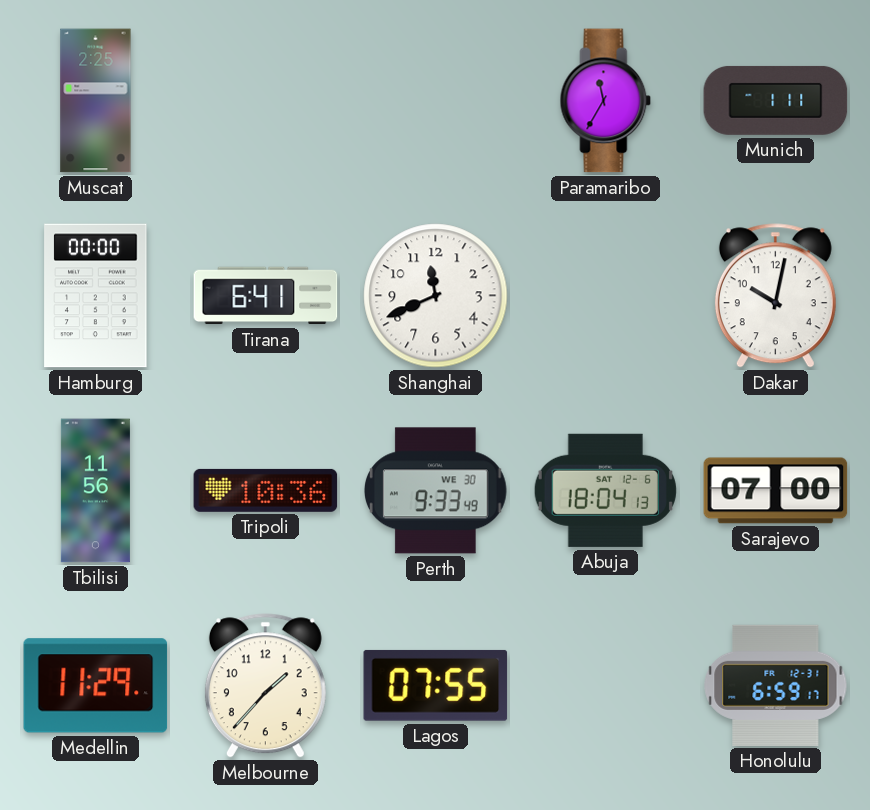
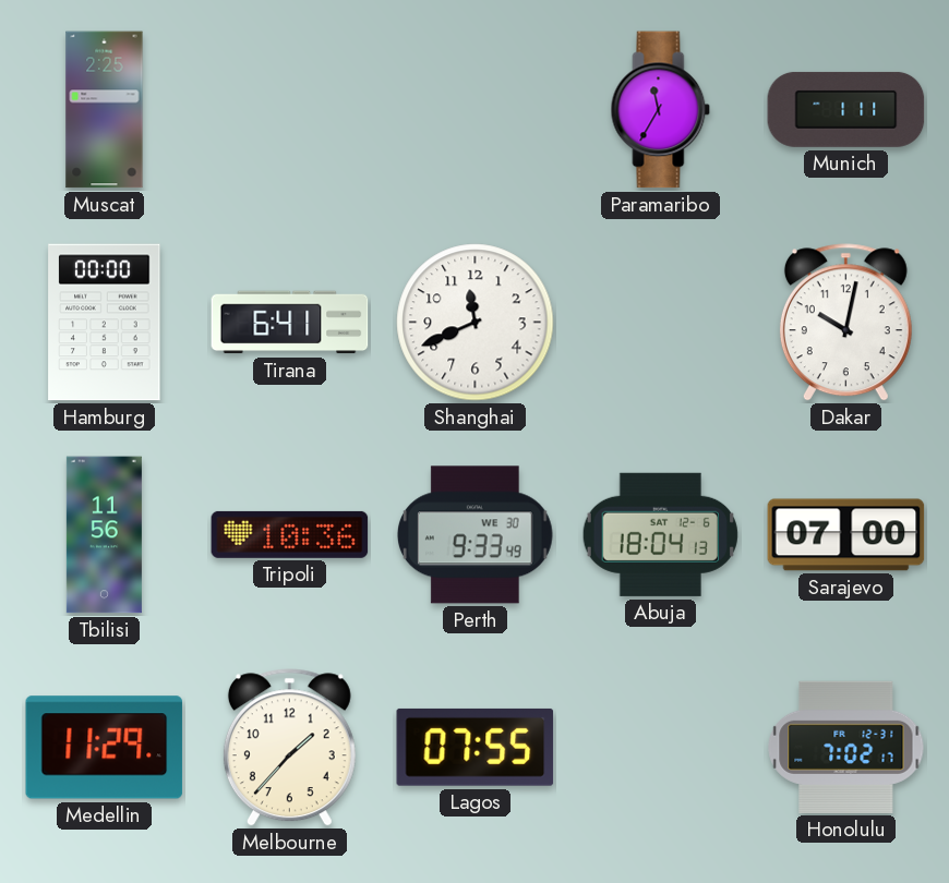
Honolulu: 6:59 -> 7:02 (846, 747)
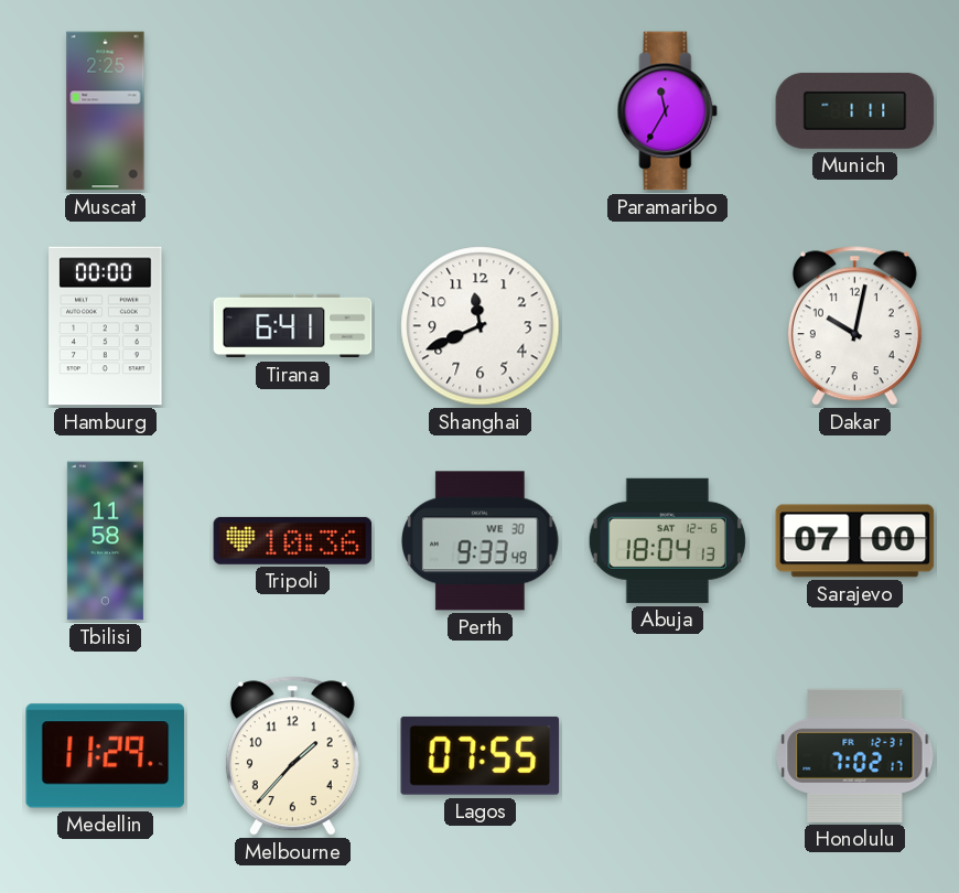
Tbilisi: 11:56 -> 11:58 (105, 541)
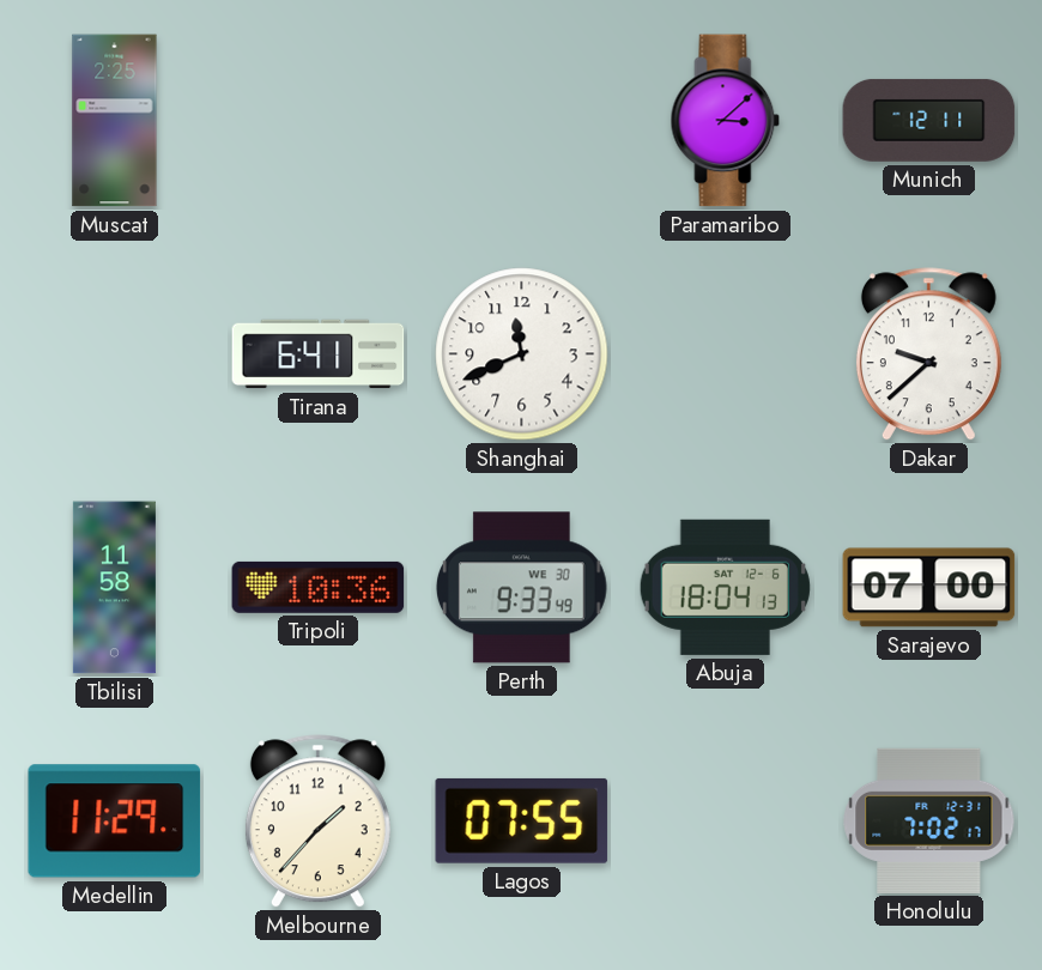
Paramaribo: 11:35 -> 3:08 (726, 121)
Munich: 1:11 -> 12:11 (929, 120)
Hamburg: 00:00 -> none (106, 326)
Dakar: 10:02 -> 9:38 (928, 354)
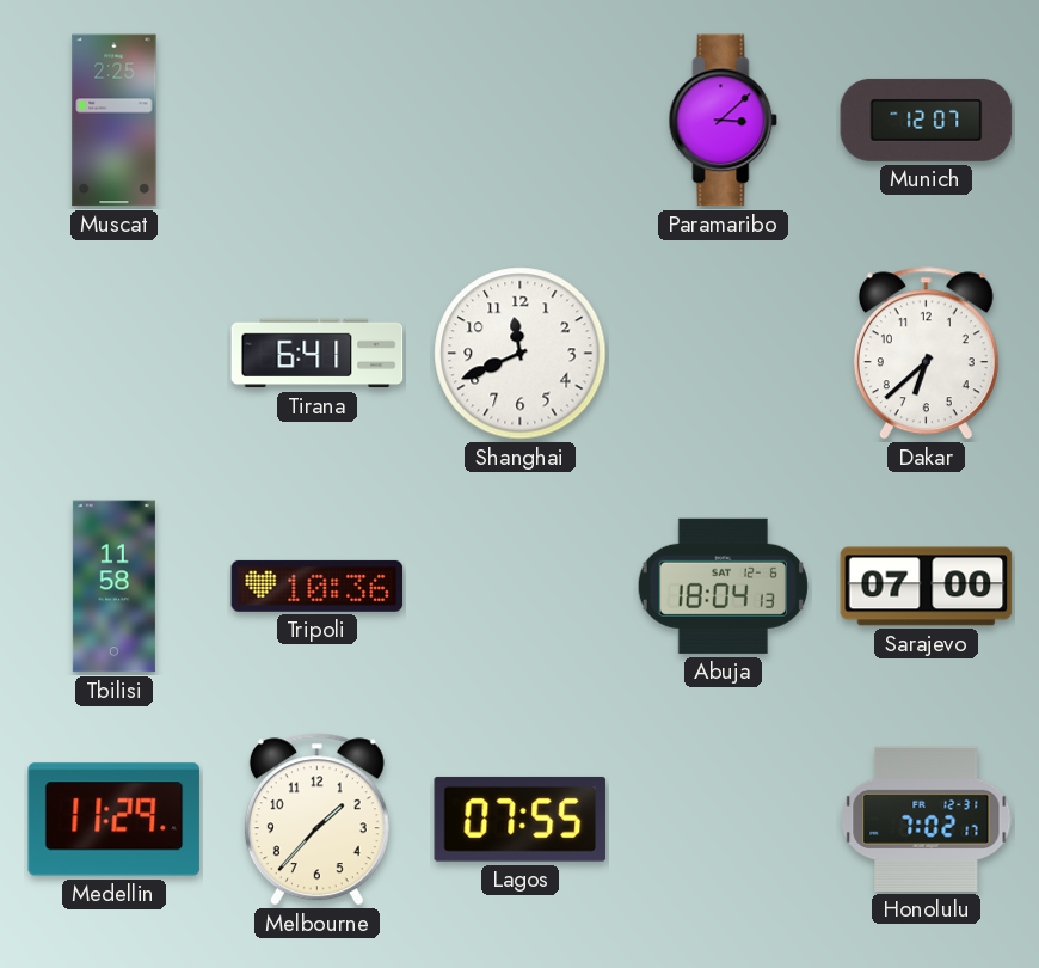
Munich: 12:11 -> 12:07 (927, 120)
Dakar: 9:38 -> 6:38 (926, 354)
Perth: 9:33 -> none (522, 588)
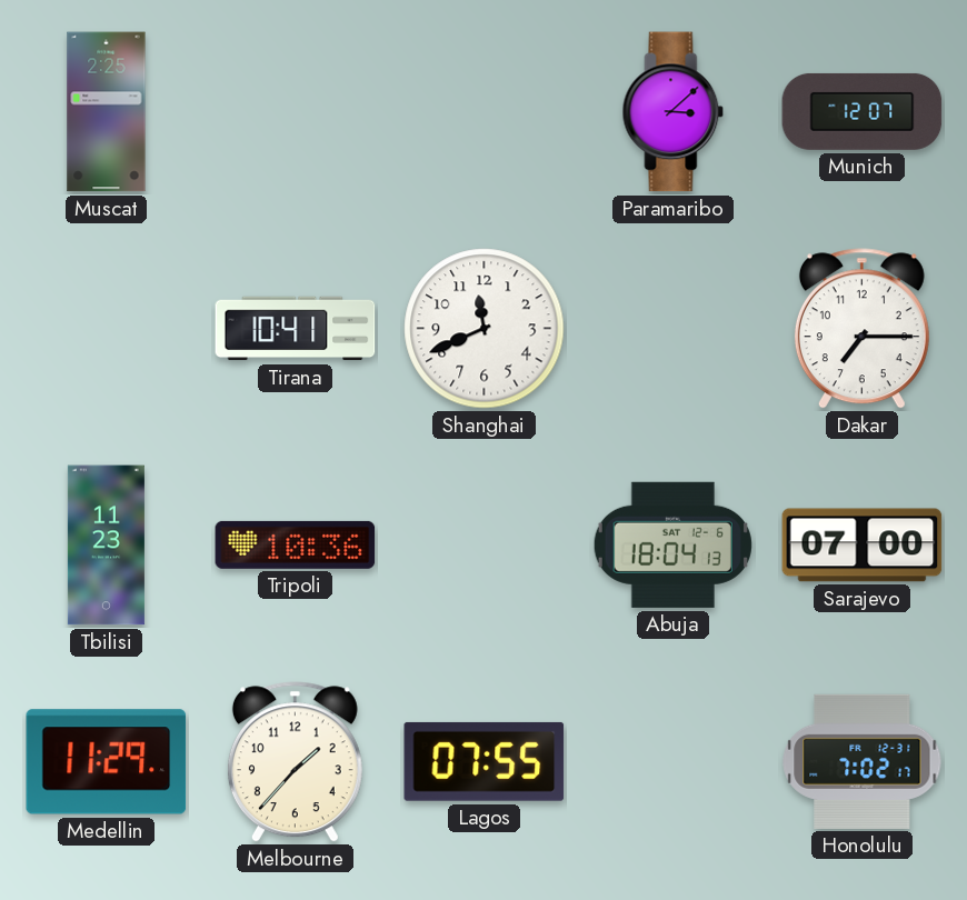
Tirana: 6:41 -> 10:41 (296, 329)
Dakar: 6:38 -> 7:15 (861, 329)
Tbilisi: 11:58 -> 11:23 (106, 546)
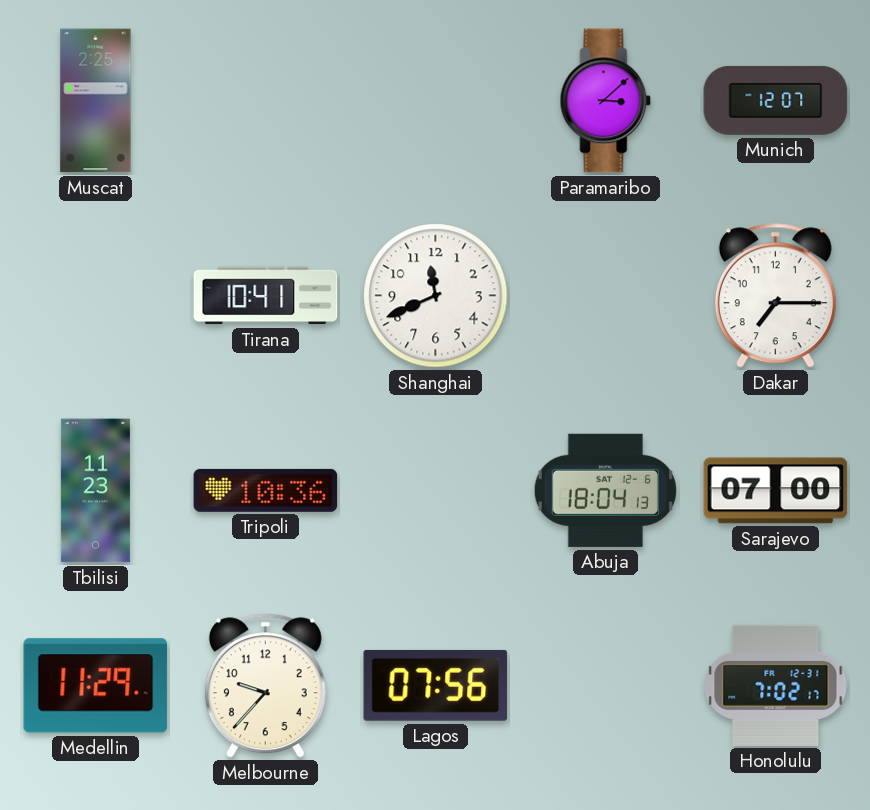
Melbourne: 1:37 -> 9:37 (265, 686)
Lagos: 07:55 -> 07:56 (436, 685)
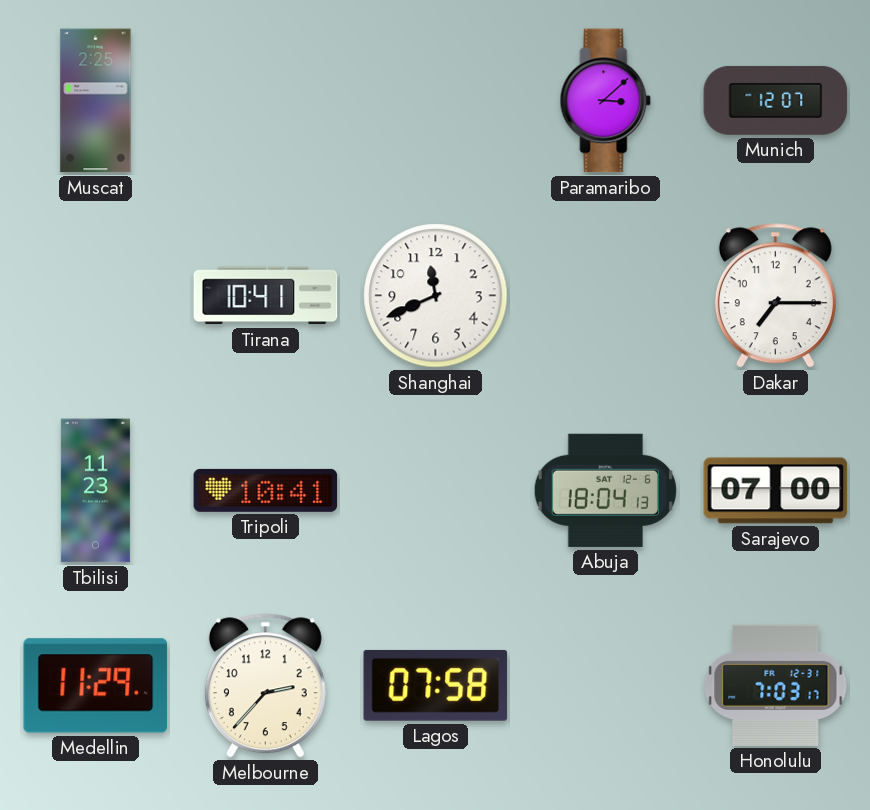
Tripoli: 10:36 -> 10:41 (266, 490)
Melbourne: 9:37 -> 2:37 (265, 686)
Lagos: 07:56 -> 07:58 (436, 685)
Honolulu: 7:02 -> 7:03 (776, 685)
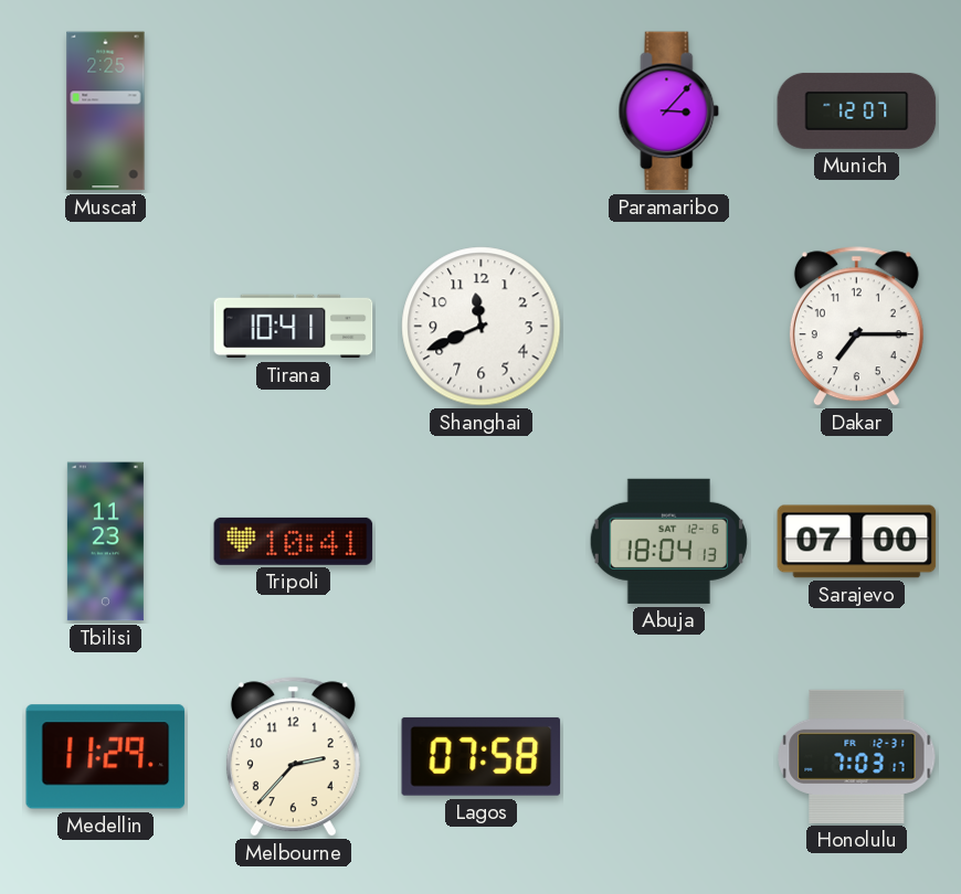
Paramaribo: 3:08 -> 3:07 (669, 111)
